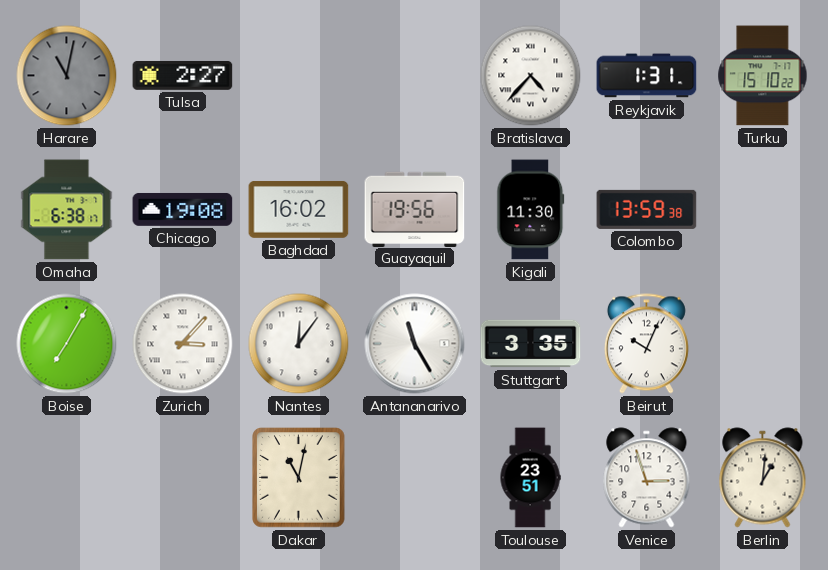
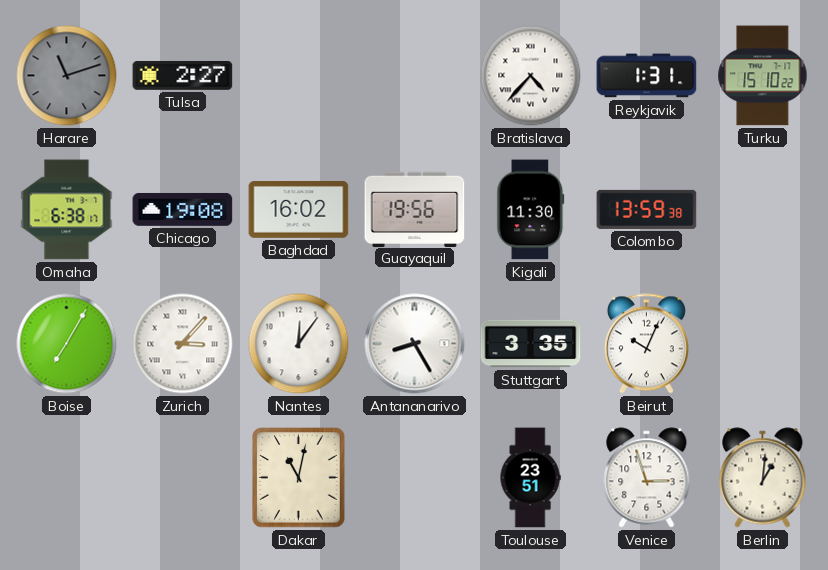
Harare: 11:02 -> 11:12 (67, 76)
Antananarivo: 11:25 -> 8:25 (415, 344)
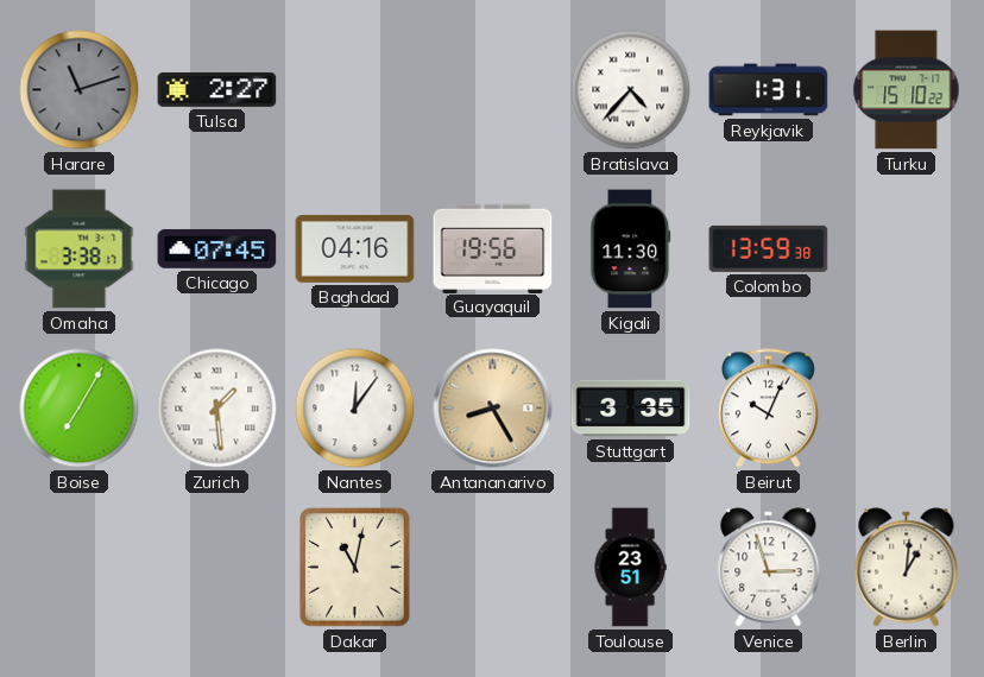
Omaha: 6:38 -> 3:38 (80, 249)
Chicago: 19:08 -> 07:45 (217, 248)
Baghdad: 16:02 -> 04:16 (355, 248)
Zurich: 3:07 -> 1:29 (217, 409)
Antananarivo dial: white -> champagne (493, 409)
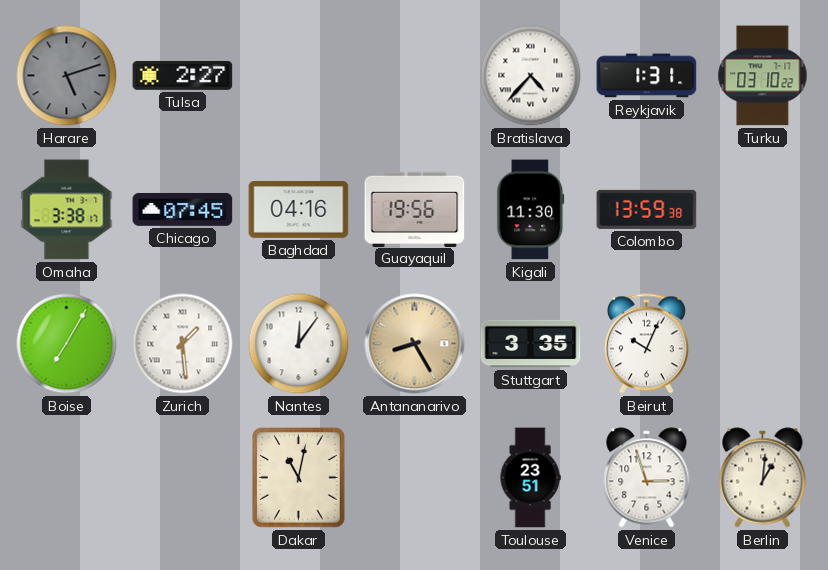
Harare: 11:12 -> 5:12 (67, 76)
Turku: 15:10 -> 03:10 (763, 76)
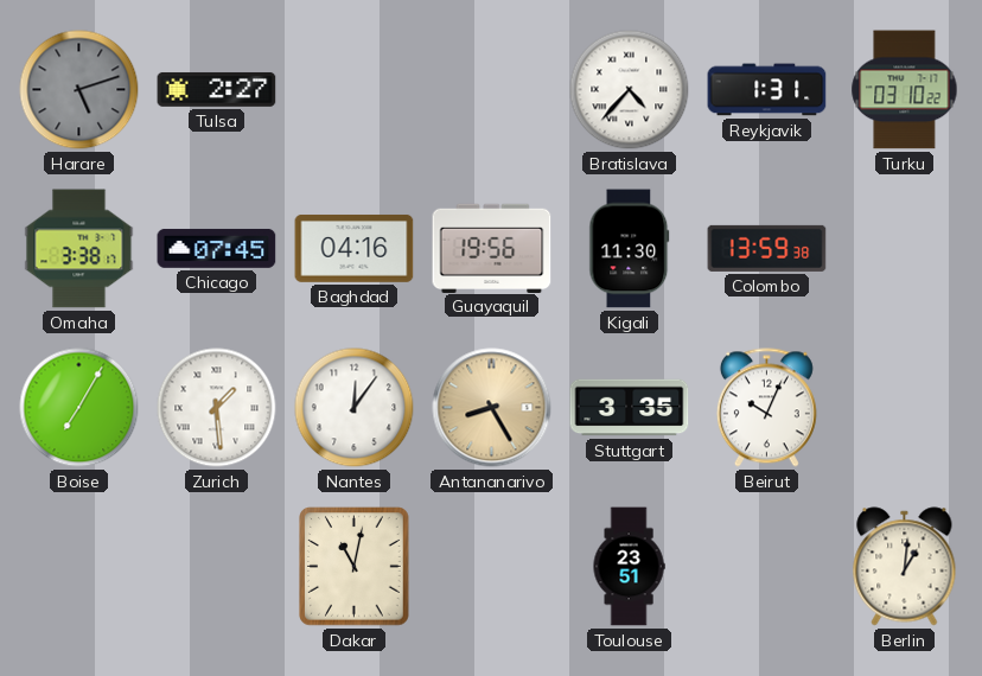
Venice: 2:57 -> none (647, 478)
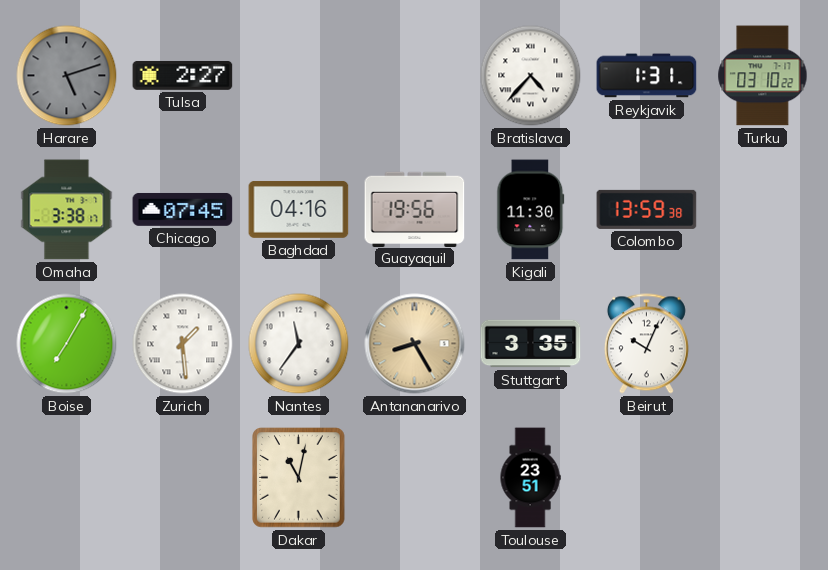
Nantes: 12:06 -> 11:36 (299, 344)
Berlin: 1:01 -> none (905, 567)
